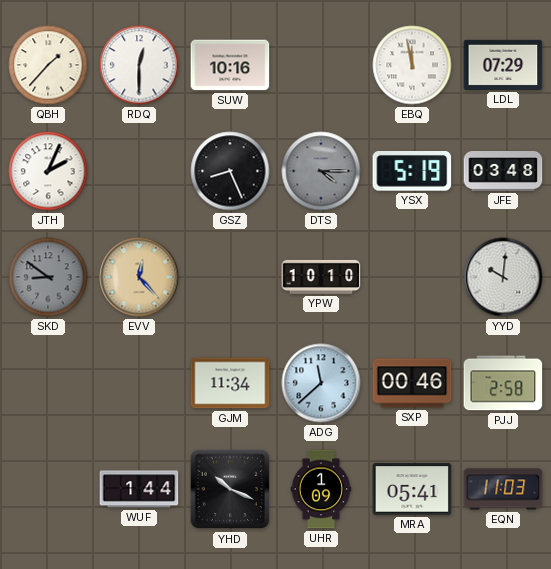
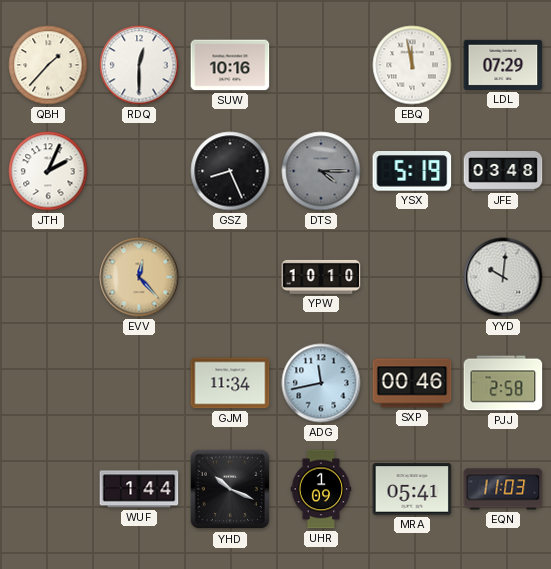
SKD: 8:51 -> none (48, 277)
ADG: 11:38 -> 11:43 (321, 383)
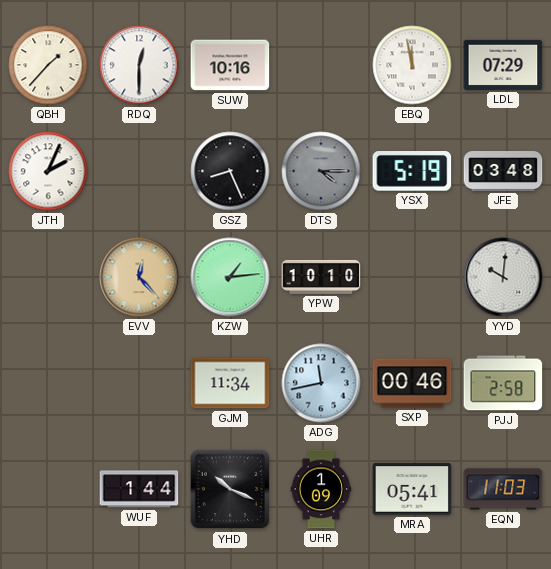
KZW: none -> 1:14 (230, 277)
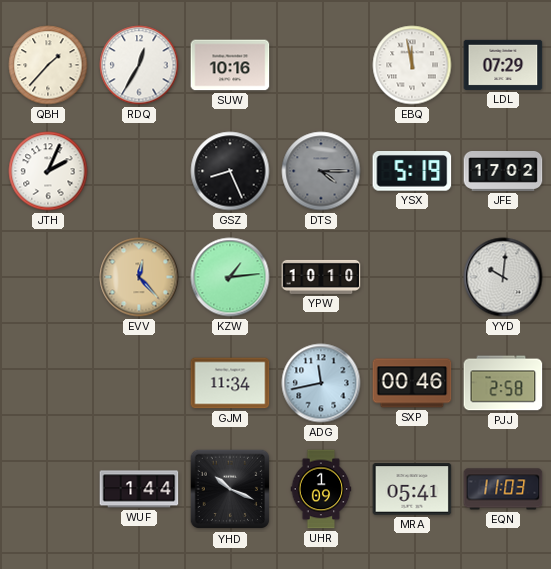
RDQ: 12:30 -> 12:35 (139, 65)
JFE: 03:48 -> 17:02 (503, 172)
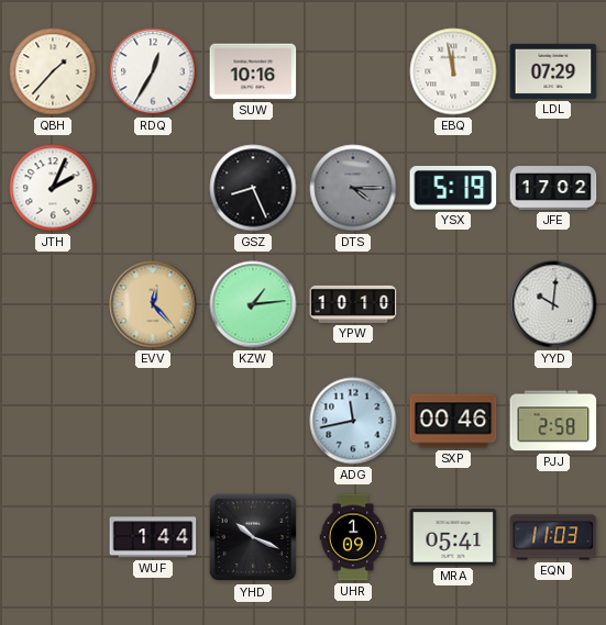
GJM: 11:34 -> none (230, 383)
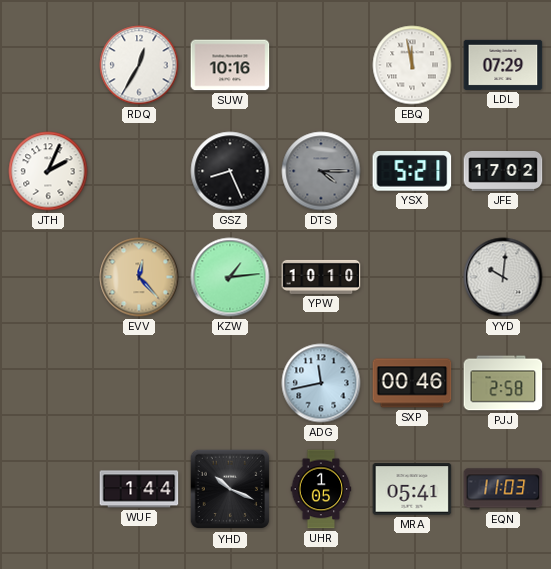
QBH: 1:37 -> none (53, 71)
YSX: 5:19 -> 5:21 (412, 172)
UHR: 1:09 -> 1:05 (321, 489)
